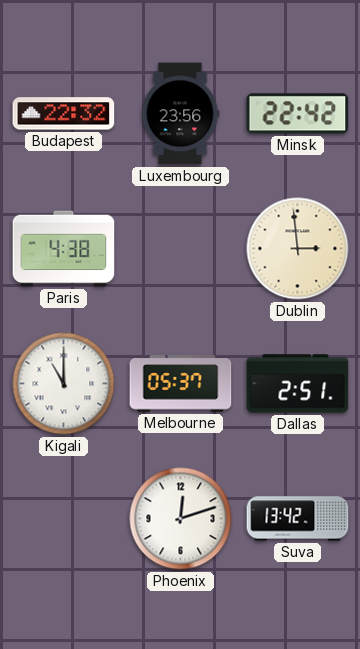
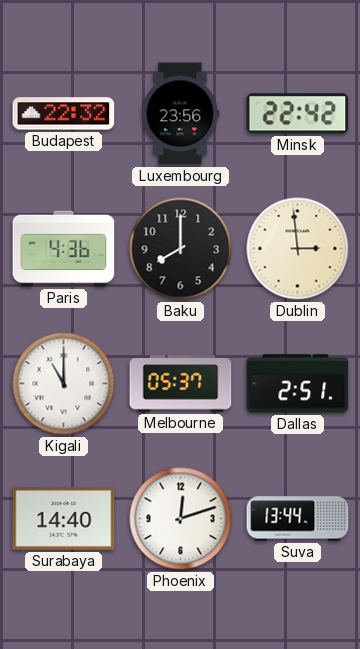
Paris: 4:38 -> 4:36 (64, 249)
Baku: none -> 8:00 (181, 249)
Surabaya: none -> 14:40 (64, 519)
Suva: 13:42 -> 13:44 (298, 519)
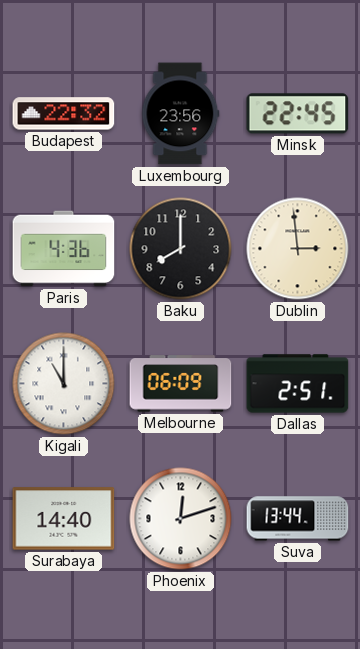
Minsk: 22:42 -> 22:45 (298, 114)
Melbourne: 05:37 -> 06:09 (181, 384)
